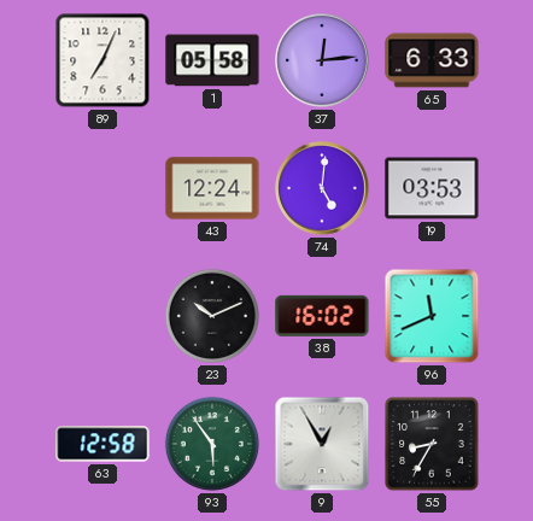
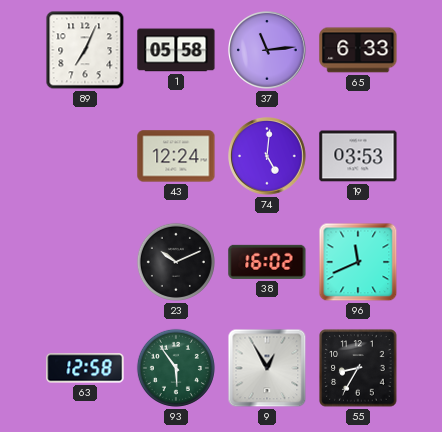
37: 12:14 -> 11:14 (268, 51)
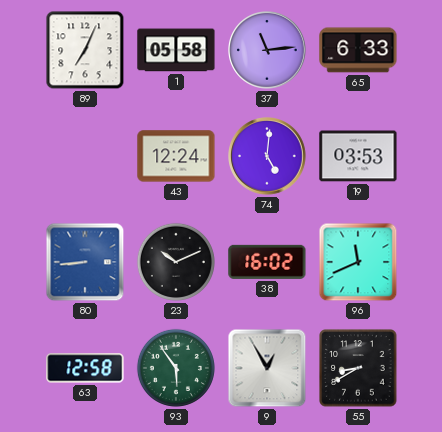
80: none -> 8:44 (85, 262)
55: 8:35 -> 8:40 (358, 368)
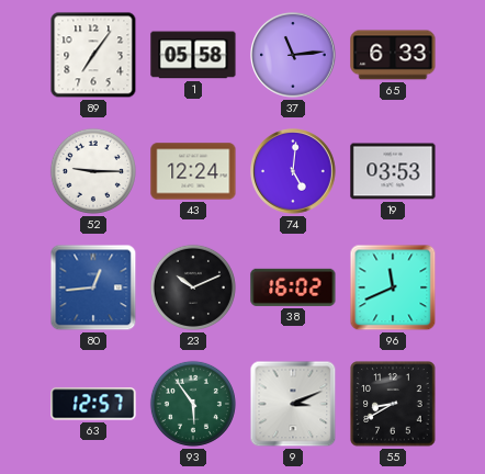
89: 7:04 -> 7:06 (93, 55)
52: none -> 9:15 (93, 171)
80: 8:44 -> 12:44 (93, 287)
63: 12:58 -> 12:57 (93, 404)
9: 12:55 -> 3:11 (293, 404)
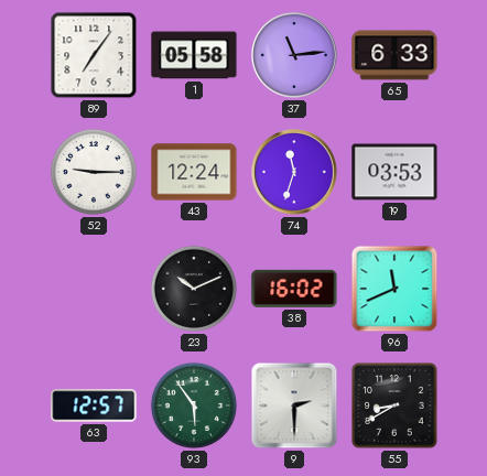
74: 5:01 -> 11:33 (295, 173)
80: 12:44 -> none (93, 287)
9: 3:11 -> 2:30 (294, 405)
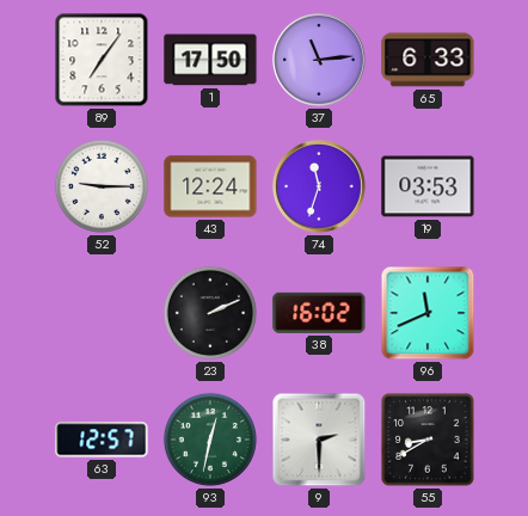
1: 05:58 -> 17:50 (210, 60)
23: 10:11 -> 2:11 (210, 313)
93: 5:54 -> 12:32 (210, 440)
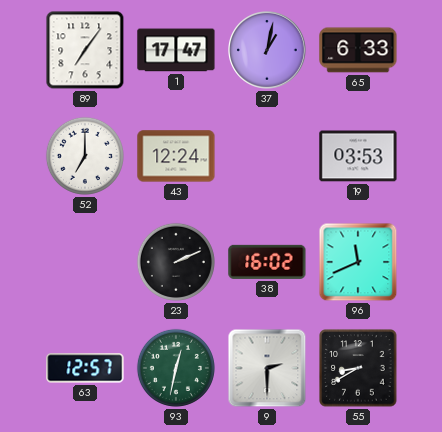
1: 17:50 -> 17:47 (176, 50)
37: 11:14 -> 1:02 (268, 51)
52: 9:15 -> 7:00 (85, 156)
74: 11:33 -> none (320, 188)
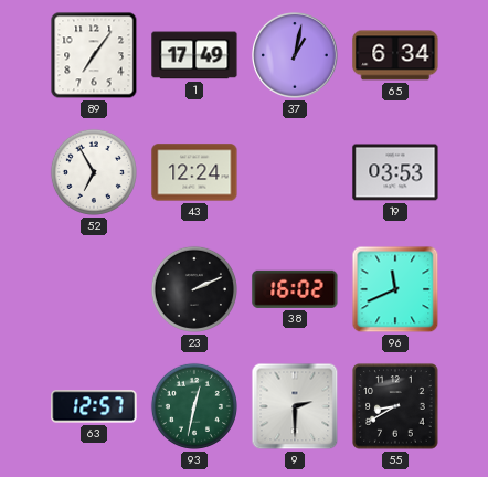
1: 17:47 -> 17:49 (194, 55)
65: 6:33 -> 6:34 (395, 55)
52: 7:00 -> 6:55 (94, 172)
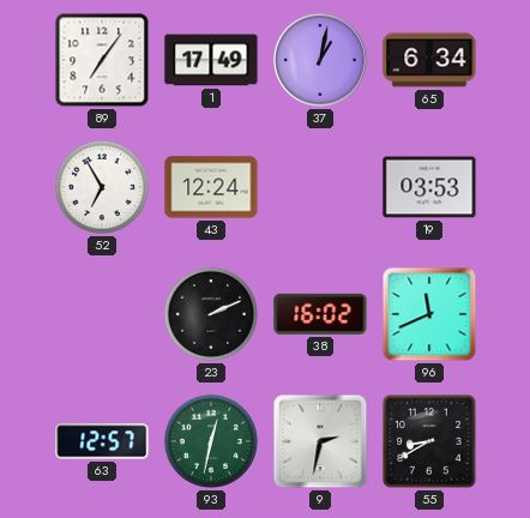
9: 2:30 -> 2:32 (320, 441)
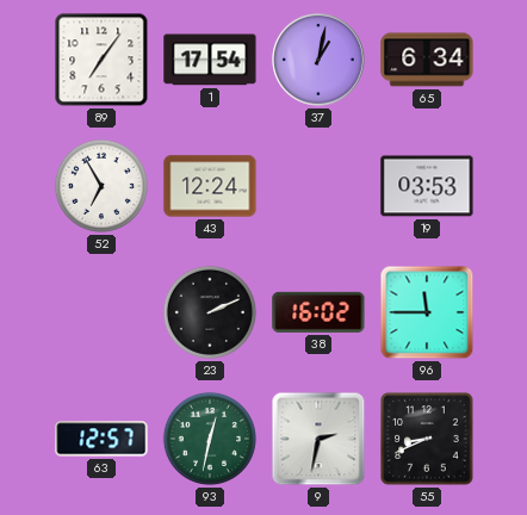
1: 17:49 -> 17:54 (210, 60)
96: 11:41 -> 11:45 (427, 312)
55: 8:40 -> 8:41 (427, 439)
